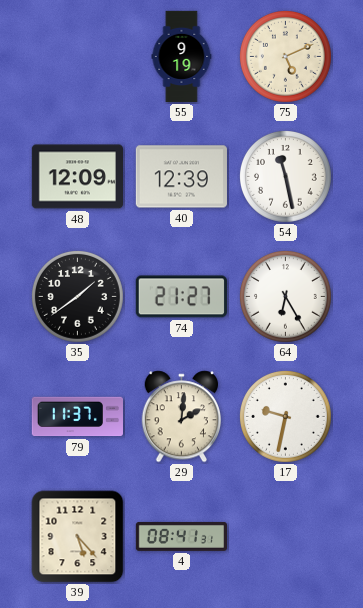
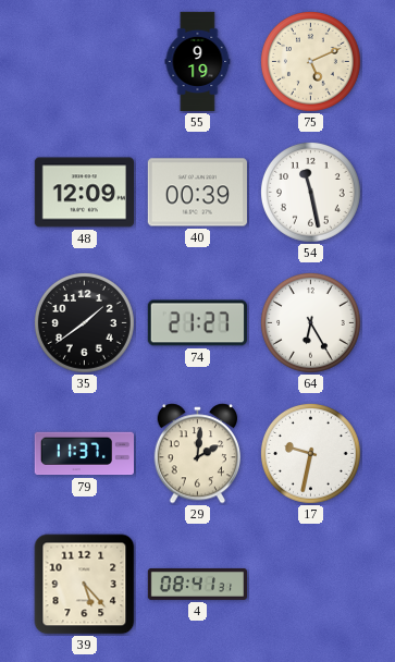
40: 12:39 -> 00:39 (197, 193)
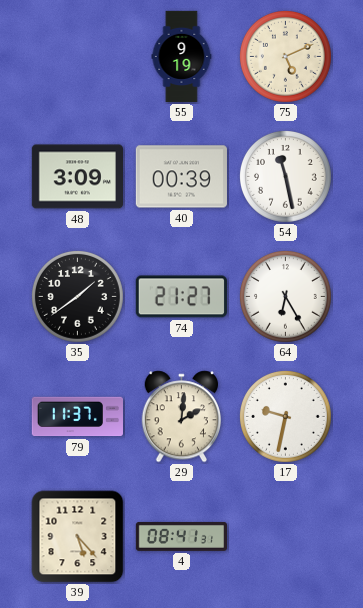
48: 12:09 -> 3:09 (77, 177)
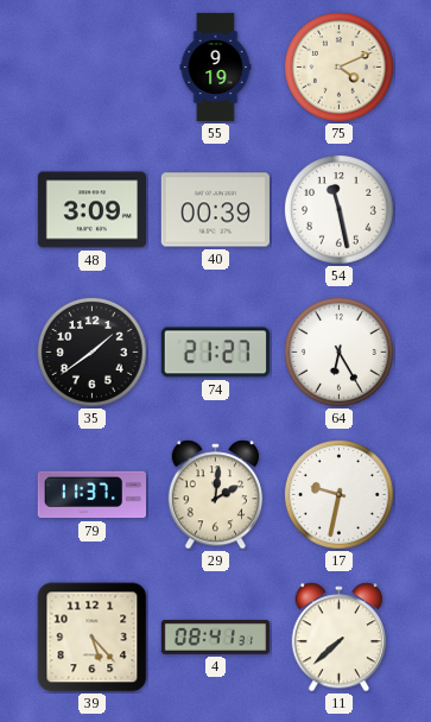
75: 5:11 -> 4:11 (338, 66)
11: none -> 7:38 (340, 638)
